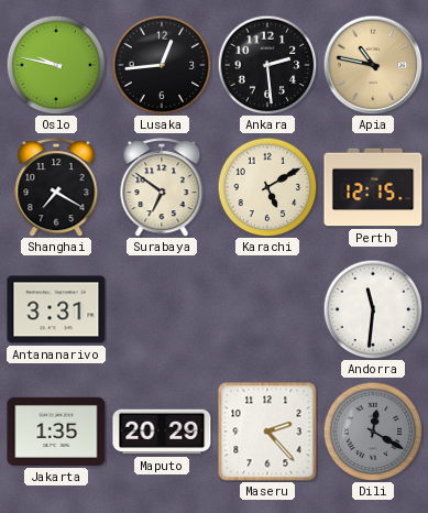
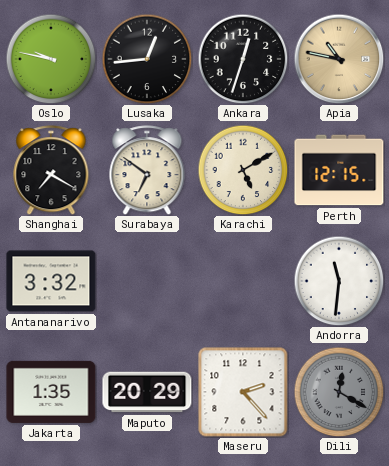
Ankara: 2:29 -> 12:33 (243, 59)
Antananarivo: 3:31 -> 3:32 (51, 281)
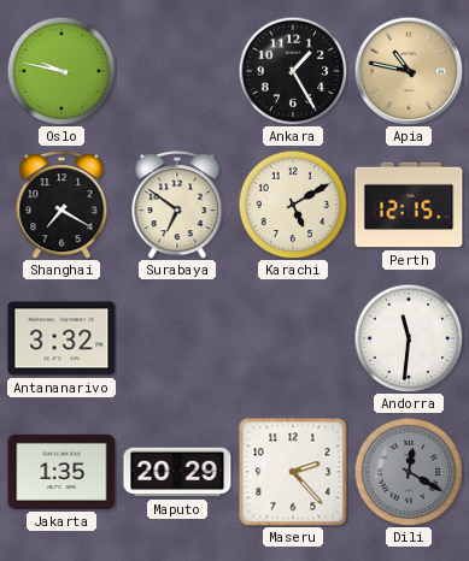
Lusaka: 12:44 -> none (147, 59)
Ankara: 12:33 -> 1:25 (293, 71)
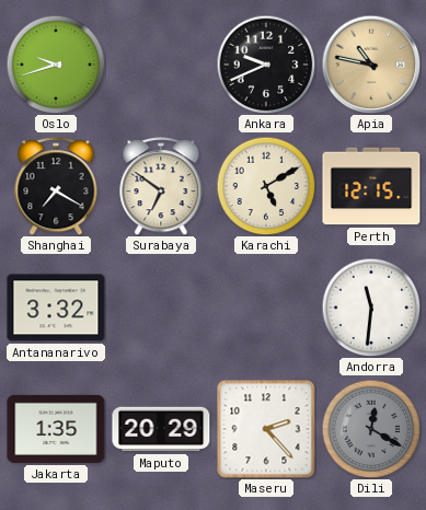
Oslo: 9:47 -> 9:42 (56, 65)
Ankara: 1:25 -> 9:41 (266, 65)
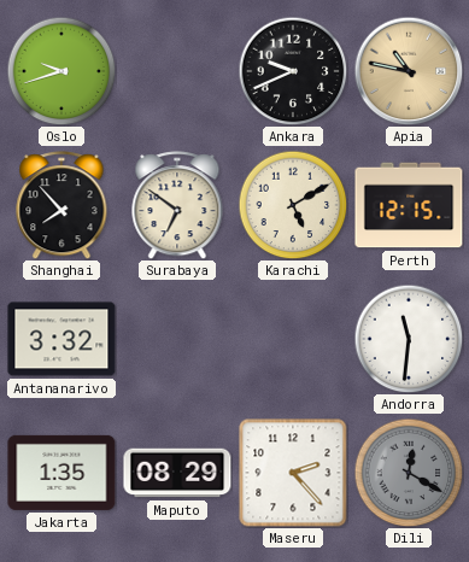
Shanghai: 7:20 -> 7:53 (61, 205)
Maputo: 20:29 -> 08:29 (177, 473)
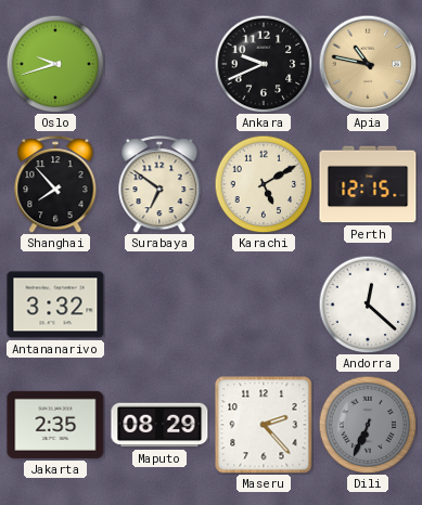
Andorra: 11:31 -> 12:22 (368, 305)
Jakarta: 1:35 -> 2:35 (55, 425)
Dili: 12:20 -> 6:34 (368, 425)
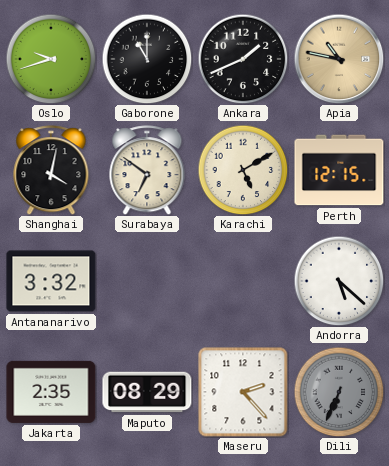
Gaborone: none -> 11:00 (147, 59)
Ankara: 9:41 -> 1:41 (243, 59)
Shanghai: 7:53 -> 4:02 (51, 170)
Andorra: 12:22 -> 5:22 (339, 281)
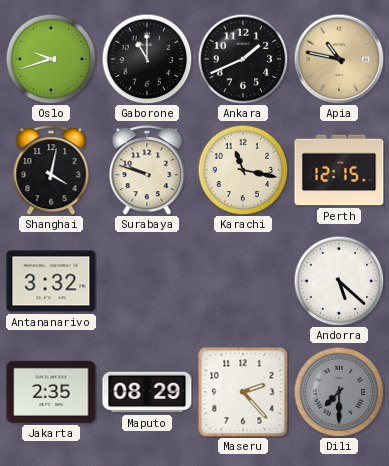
Surabaya: 6:51 -> 9:48 (147, 170)
Karachi: 5:10 -> 11:17 (243, 170)
Dili: 6:34 -> 7:30 (339, 392)
